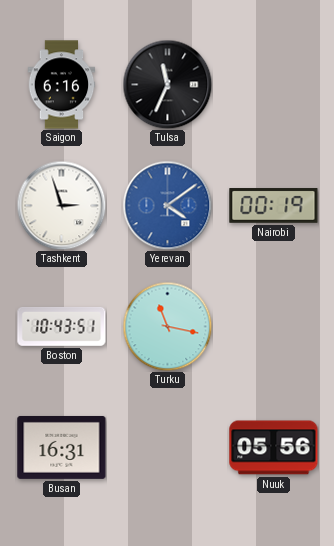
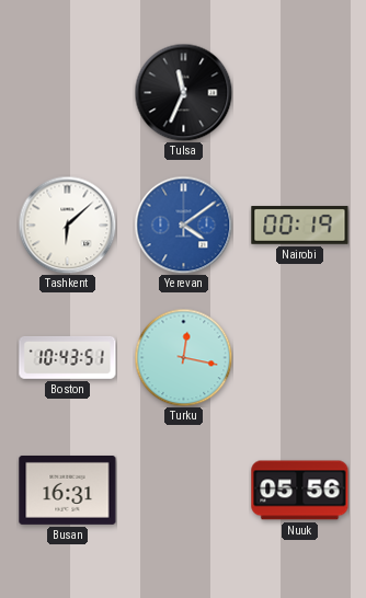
Saigon: 6:16 -> none (62, 85)
Tashkent: 2:57 -> 6:08 (67, 225)
Turku: 11:17 -> 12:17 (183, 357)
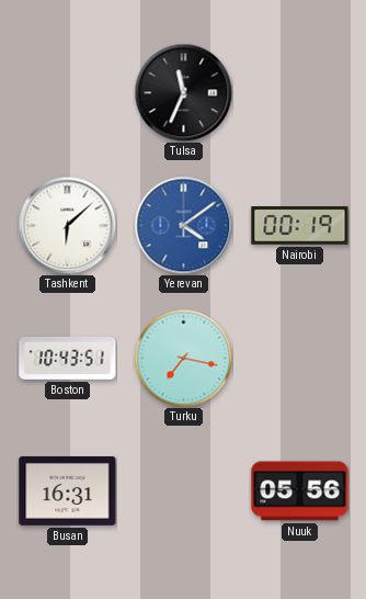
Turku: 12:17 -> 7:17 (183, 358)
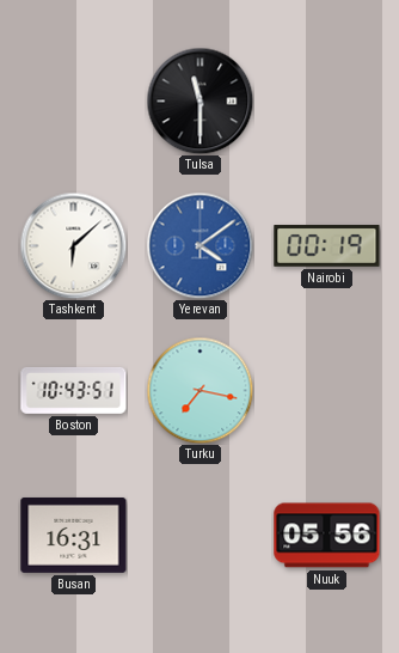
Tulsa: 11:34 -> 11:30 (199, 100)
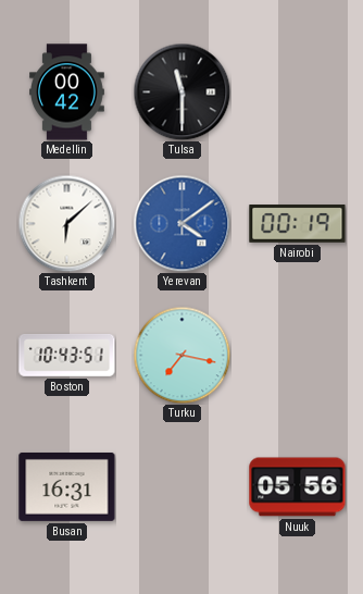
Medellin: none -> 00:42 (67, 92)
